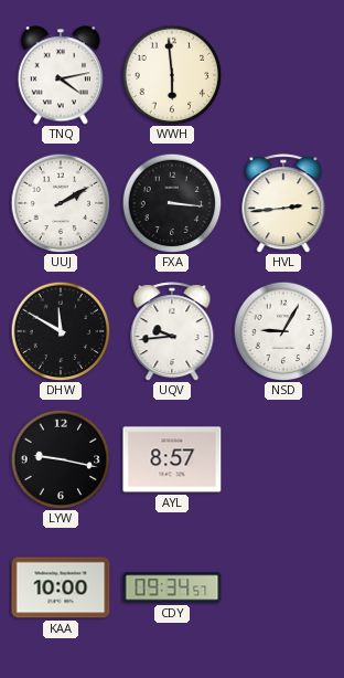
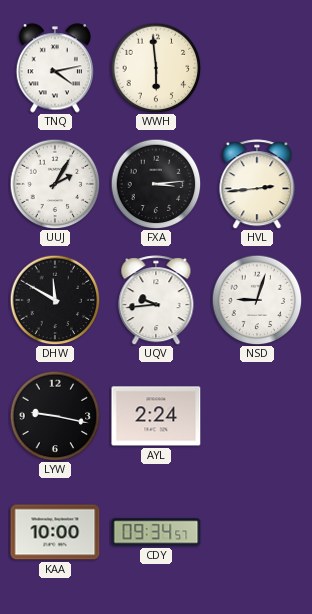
UUJ: 2:10 -> 2:05 (55, 184)
FXA: 3:16 -> 3:14 (156, 184)
NSD: 9:05 -> 9:03 (257, 300)
AYL: 8:57 -> 2:24 (156, 416)
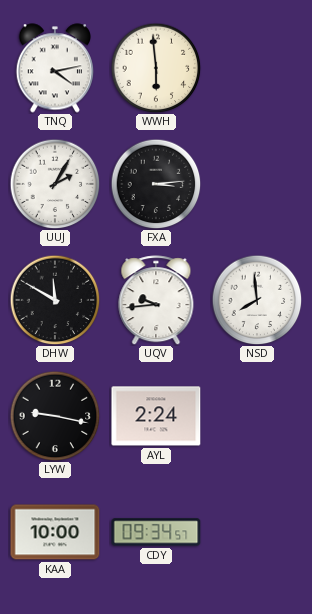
HVL: 2:44 -> none (257, 184)
NSD: 9:03 -> 7:59 (257, 300)
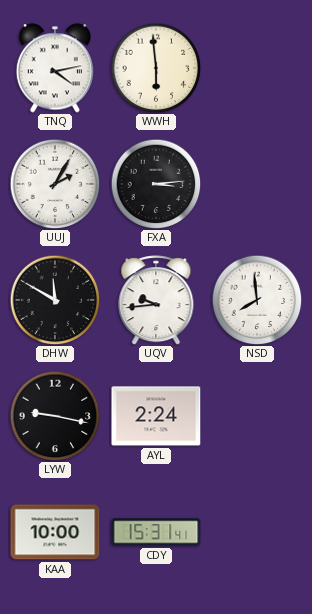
CDY: 09:34 -> 15:31 (156, 532)
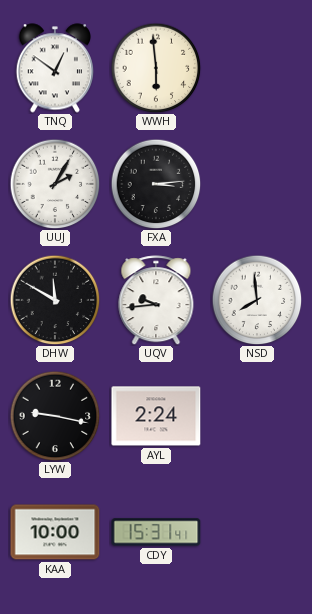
TNQ: 4:13 -> 12:51 (54, 68)
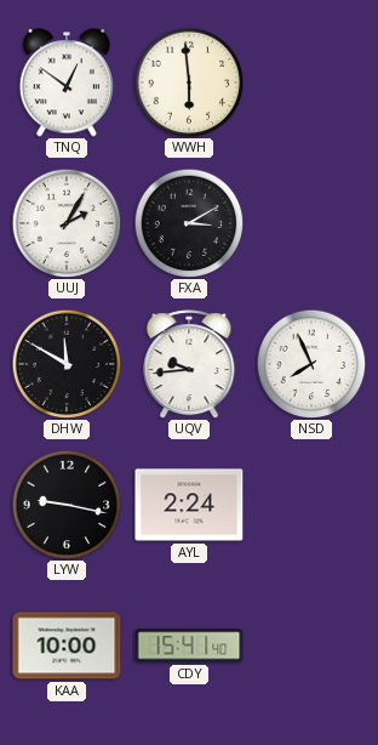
FXA: 3:14 -> 3:10 (189, 223)
NSD: 7:59 -> 7:56 (311, 364)
CDY: 15:31 -> 15:41 (189, 646)
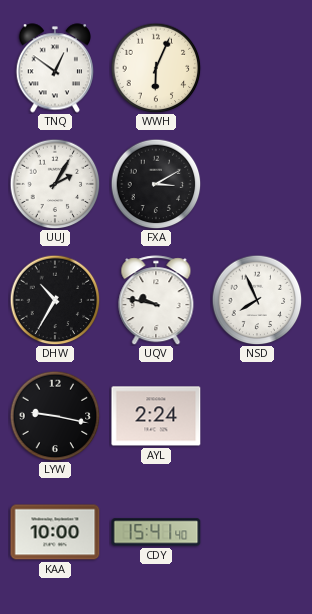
WWH: 5:59 -> 6:04 (156, 68)
DHW: 11:50 -> 10:35 (55, 300)
UQV: 9:44 -> 9:47 (156, 300)
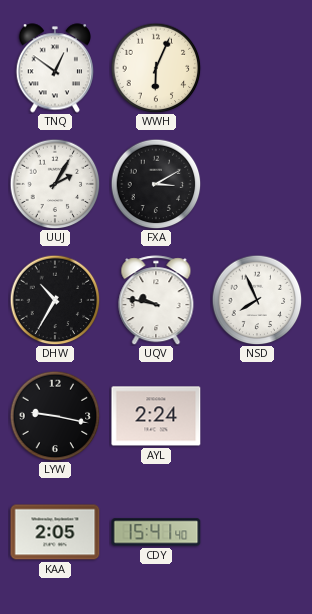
KAA: 10:00 -> 2:05 (55, 532)
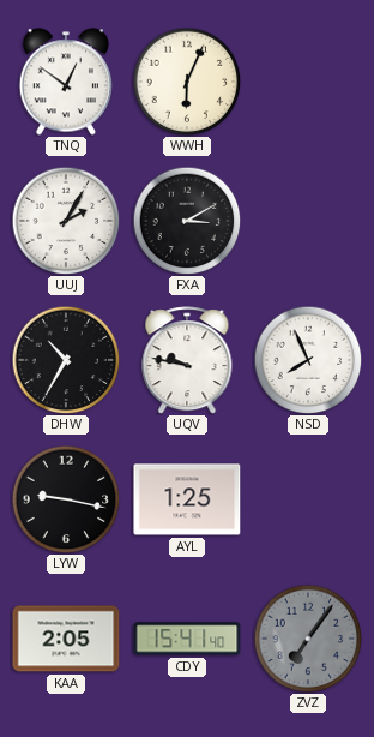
AYL: 2:24 -> 1:25 (187, 499)
ZVZ: none -> 7:06 (308, 639)
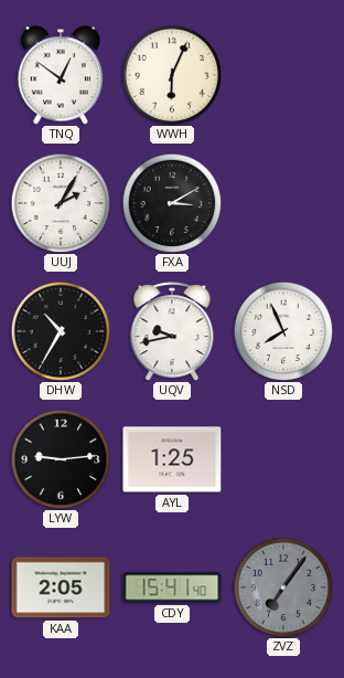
UQV: 9:47 -> 9:43 (172, 331)
LYW: 9:17 -> 9:14 (61, 459)
